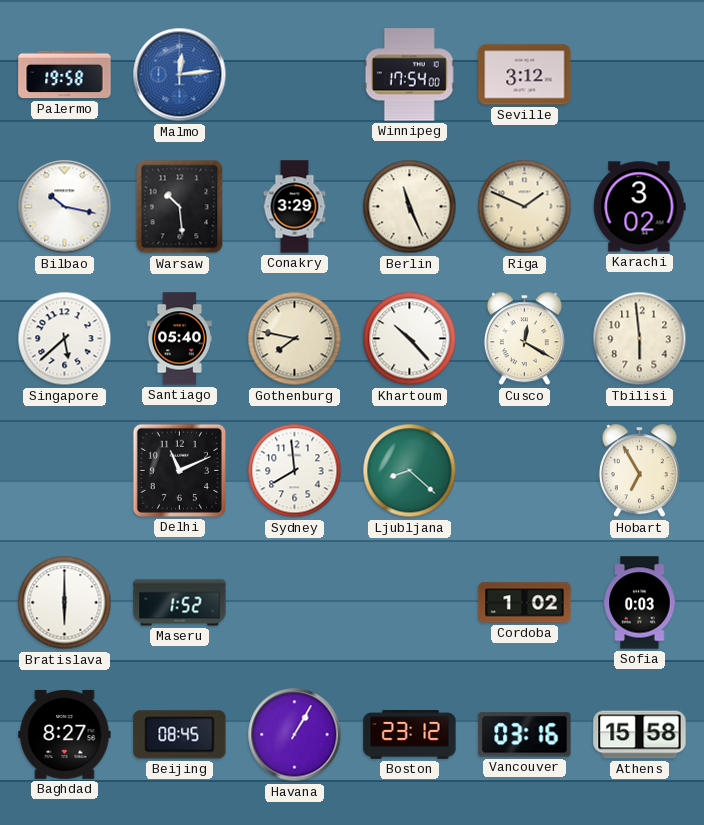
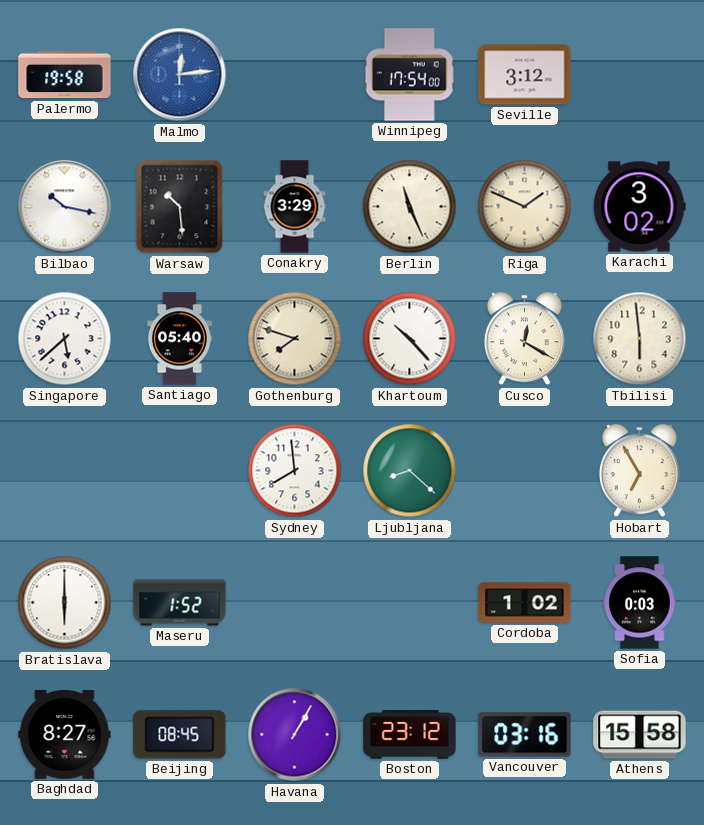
Gothenburg: 7:47 -> 7:48 (295, 339)
Delhi: 11:11 -> none (179, 470)
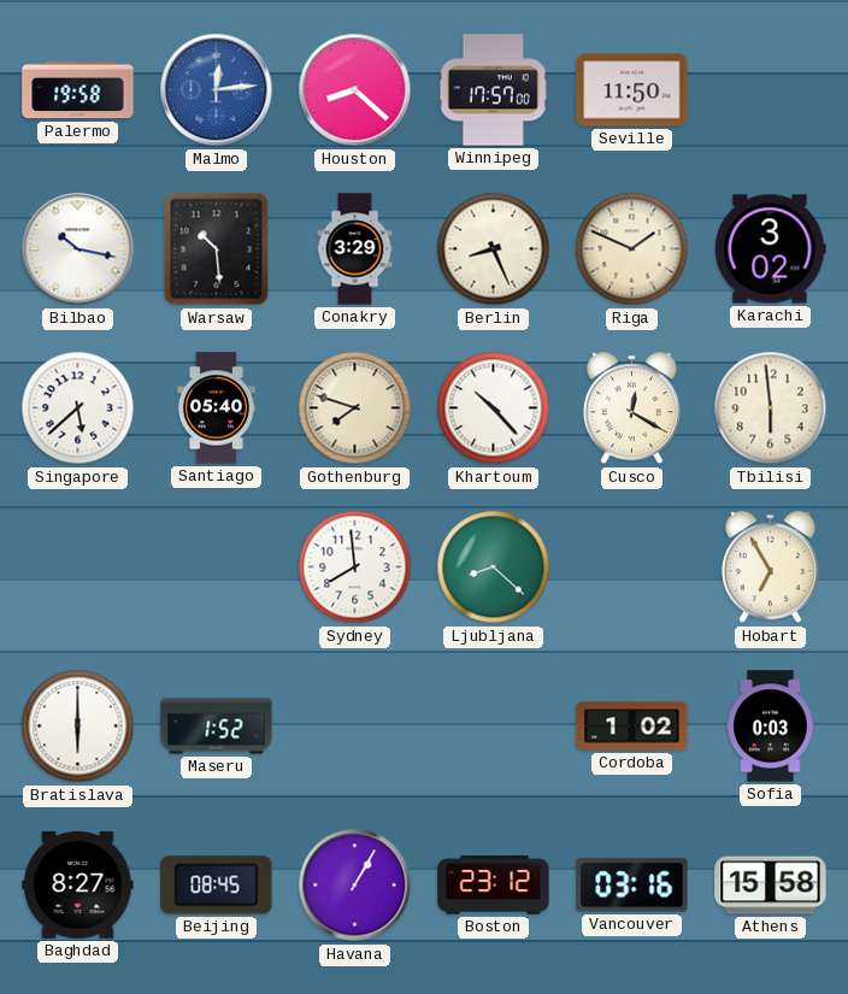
Houston: none -> 8:22 (355, 90)
Winnipeg: 17:54 -> 17:57 (493, 90)
Seville: 3:12 -> 11:50 (632, 90)
Berlin: 11:26 -> 8:26 (494, 249)
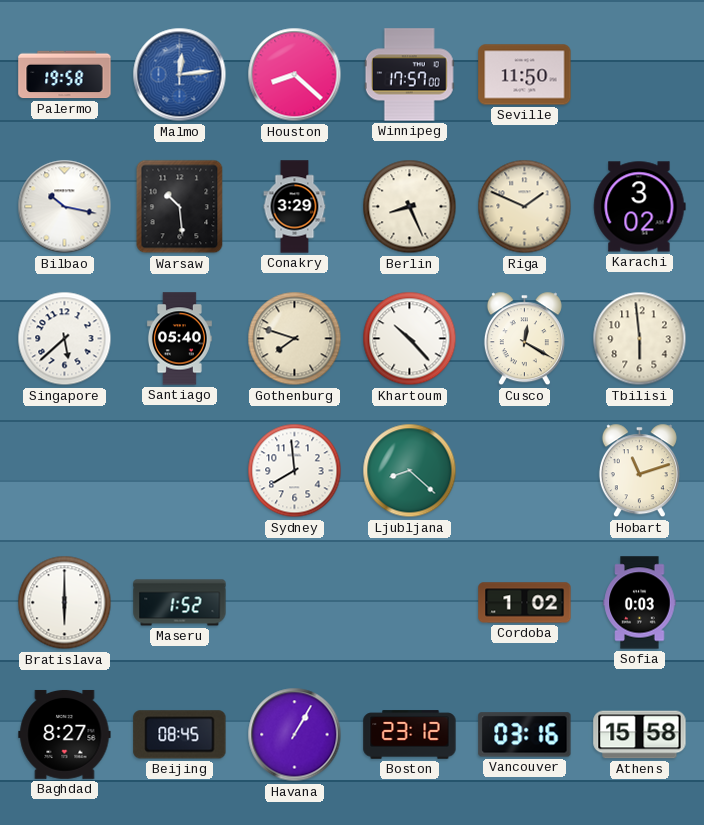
Hobart: 6:55 -> 11:12 (639, 471)
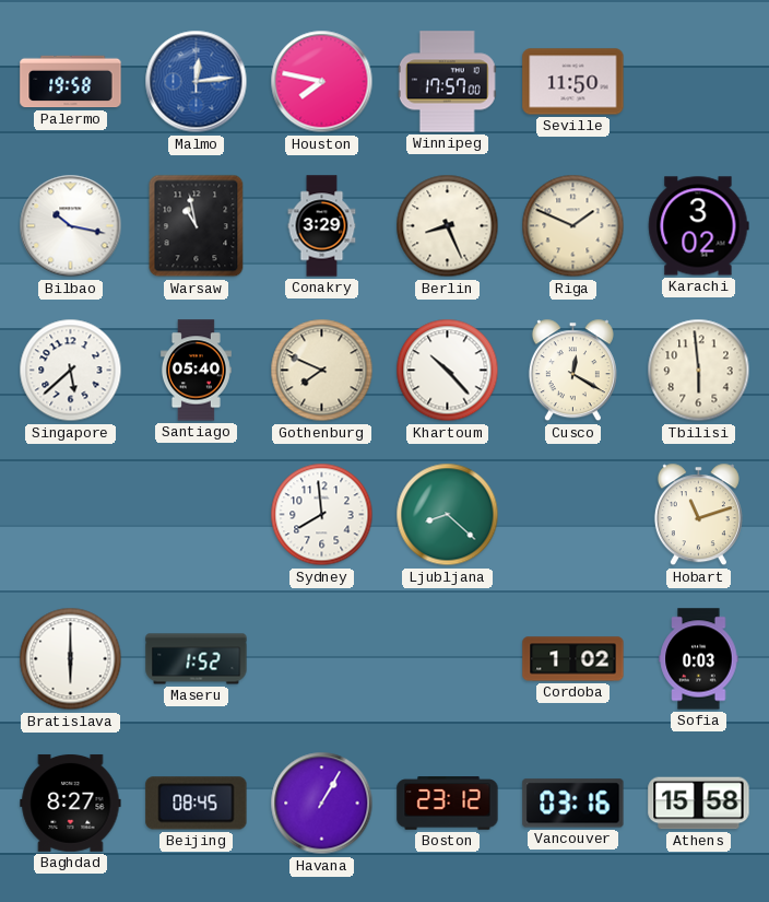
Houston: 8:22 -> 7:47 (322, 82)
Warsaw: 10:29 -> 10:58 (197, 226)
Gothenburg: 7:48 -> 7:49 (322, 371)
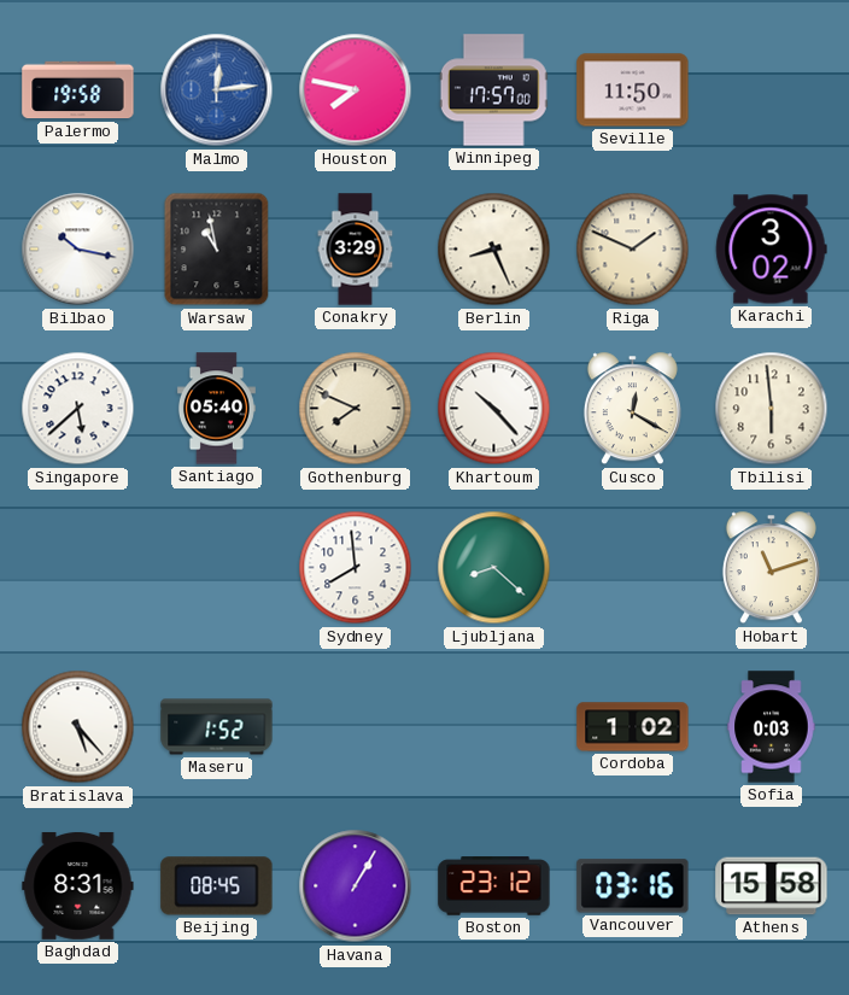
Bratislava: 6:00 -> 5:23 (78, 727)
Baghdad: 8:27 -> 8:31 (78, 886)
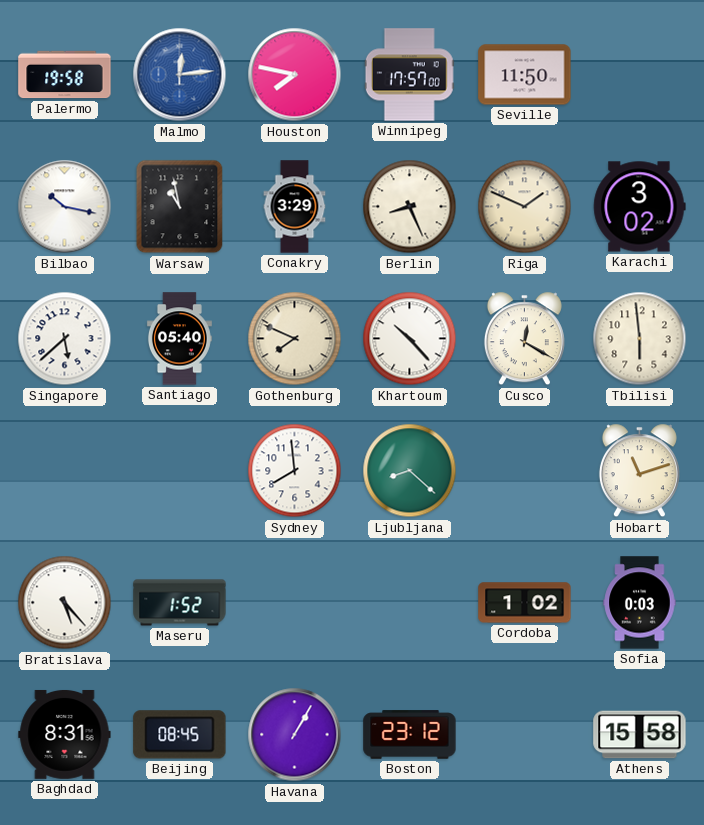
Vancouver: 03:16 -> none (633, 886)
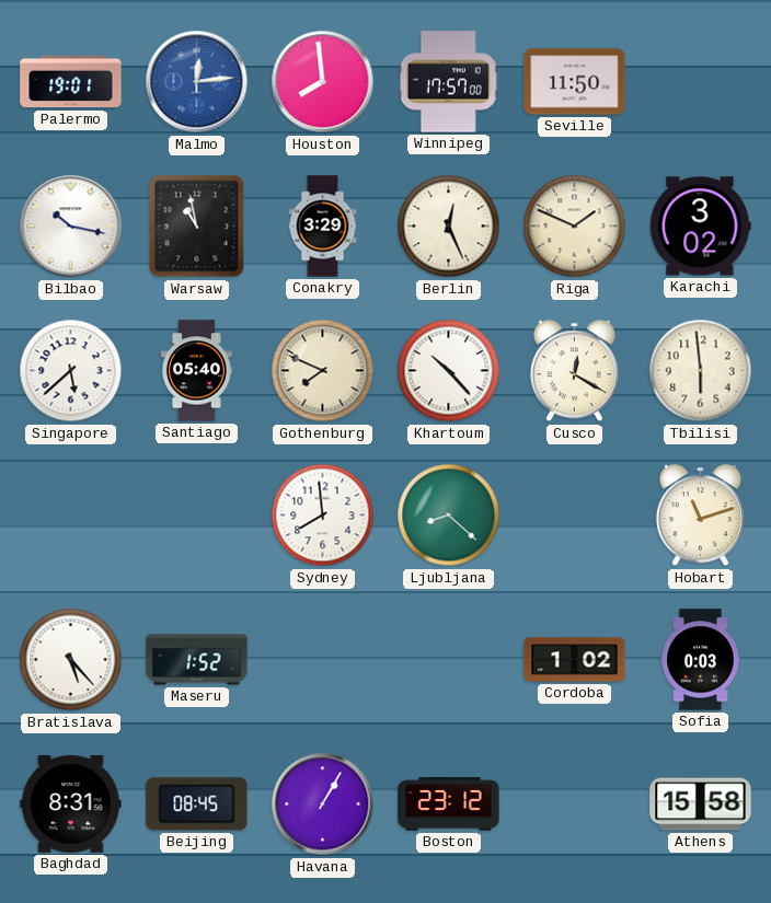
Palermo: 19:58 -> 19:01 (71, 82)
Houston: 7:47 -> 7:59 (323, 82)
Berlin: 8:26 -> 12:26 (449, 227)
